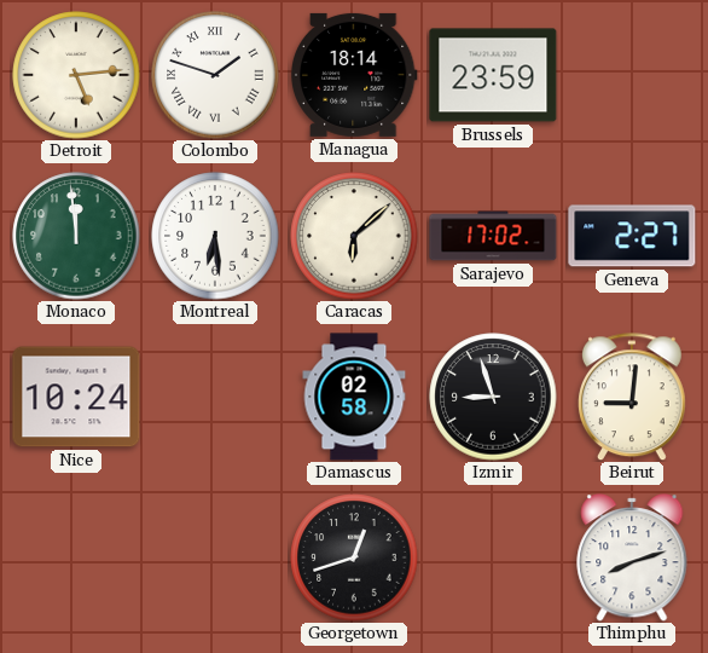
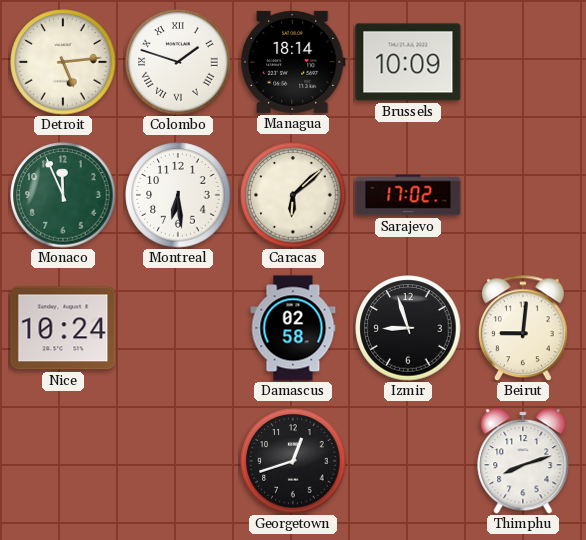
Brussels: 23:59 -> 10:09 (408, 62)
Monaco: 11:59 -> 11:56 (63, 195)
Geneva: 2:27 -> none (632, 236)
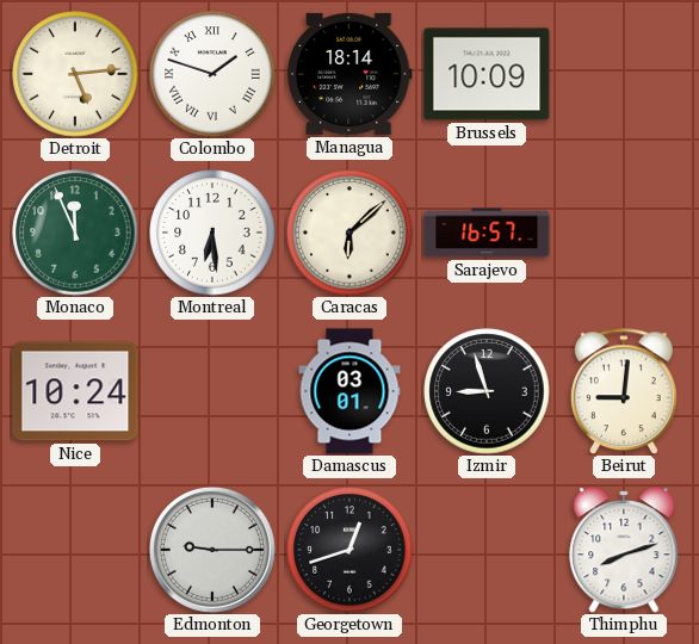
Sarajevo: 17:02 -> 16:57 (487, 233)
Damascus: 02:58 -> 03:01 (349, 391)
Edmonton: none -> 9:15 (212, 550)
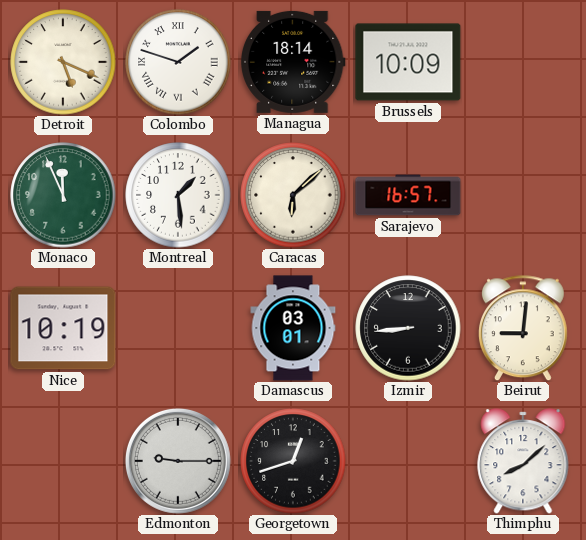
Detroit: 5:14 -> 5:19 (63, 62)
Montreal: 6:29 -> 1:29 (178, 195)
Nice: 10:24 -> 10:19 (63, 328)
Izmir: 8:57 -> 8:44 (408, 328)
Thimphu: 8:12 -> 8:08 (523, 461)
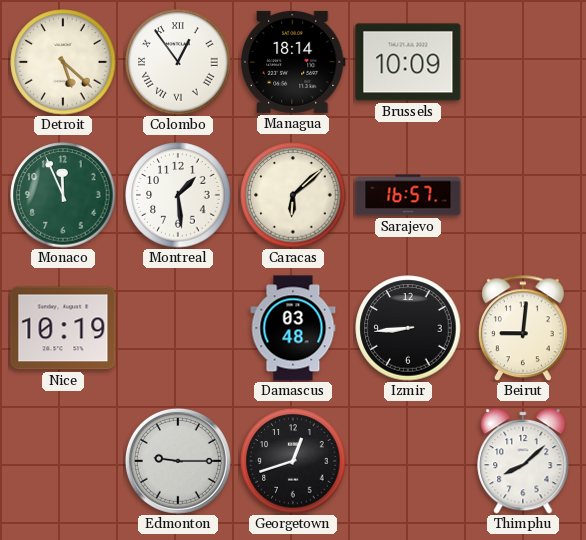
Detroit: 5:19 -> 5:22 (63, 62)
Colombo: 1:48 -> 12:54 (178, 62)
Damascus: 03:01 -> 03:48 (293, 328)
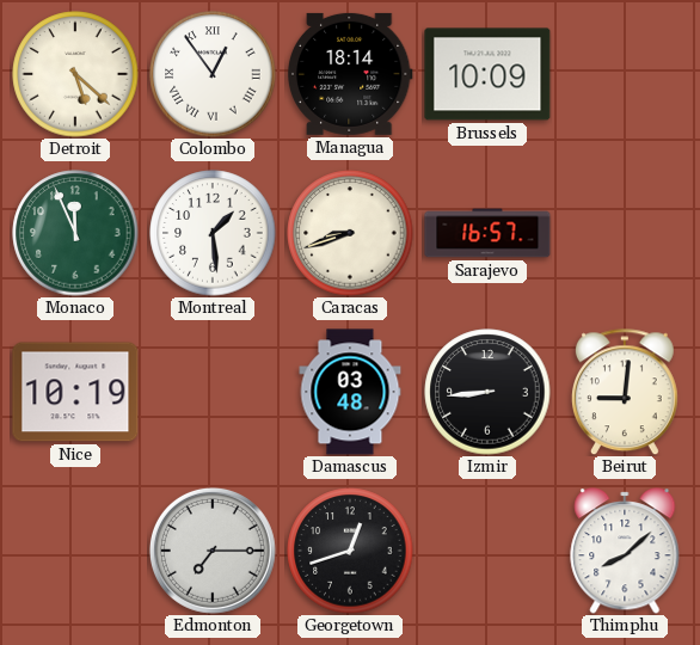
Caracas: 6:08 -> 8:42 (350, 233)
Edmonton: 9:15 -> 7:15 (213, 551)
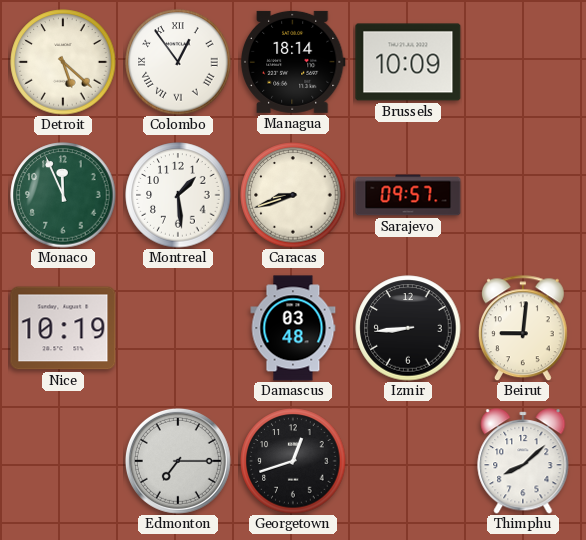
Sarajevo: 16:57 -> 09:57 (408, 195)
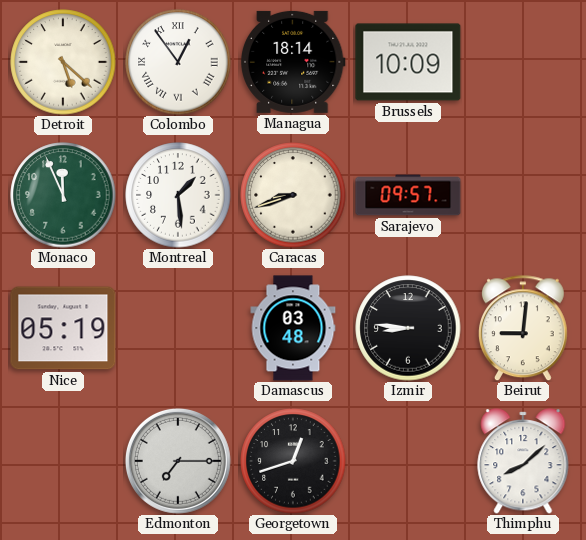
Nice: 10:19 -> 05:19 (63, 328)
Izmir: 8:44 -> 8:46 (408, 328)
